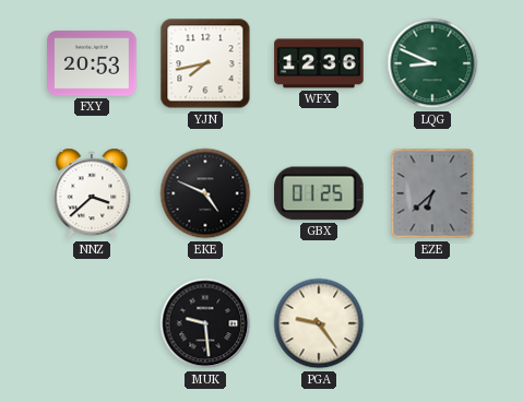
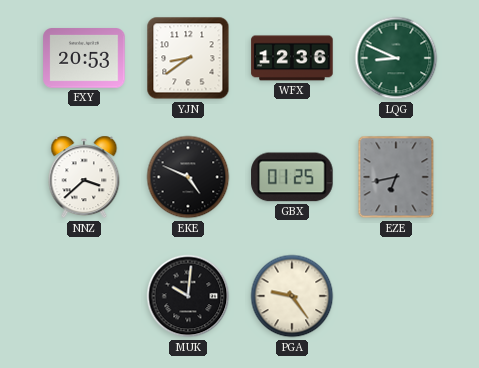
YJN: 7:43 -> 8:39 (188, 58)
EZE: 6:38 -> 6:43 (396, 177)
MUK: 9:29 -> 10:01 (188, 296)
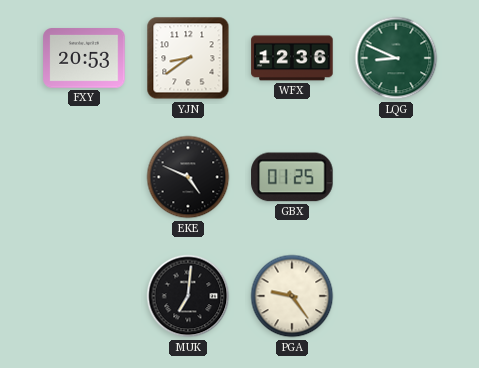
NNZ: 3:38 -> none (84, 177)
EZE: 6:43 -> none (396, 177)
MUK: 10:01 -> 7:01 (188, 296)
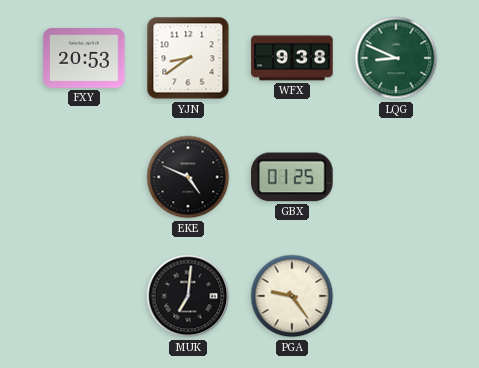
WFX: 12:36 -> 9:38 (292, 58)
